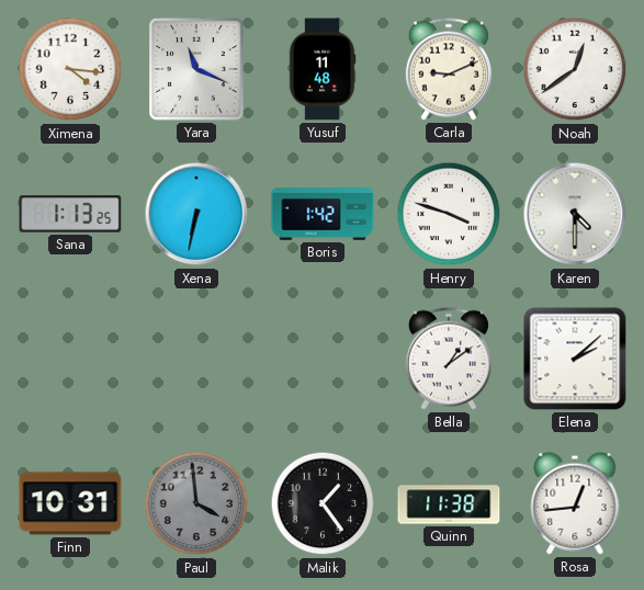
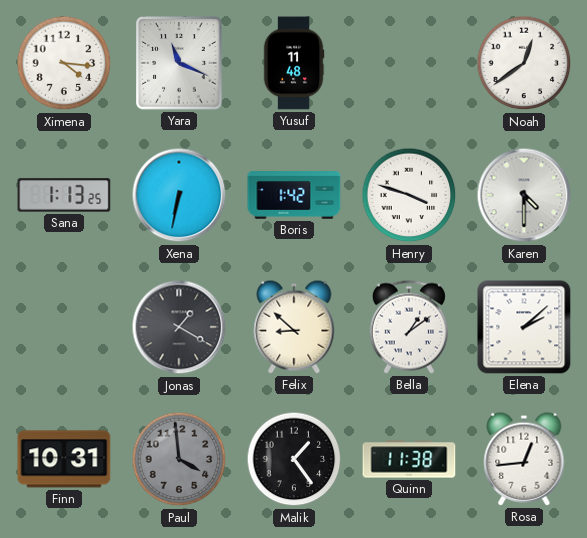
Carla: 9:11 -> none (449, 69)
Jonas: none -> 1:20 (179, 327)
Felix: none -> 8:52 (294, 327)
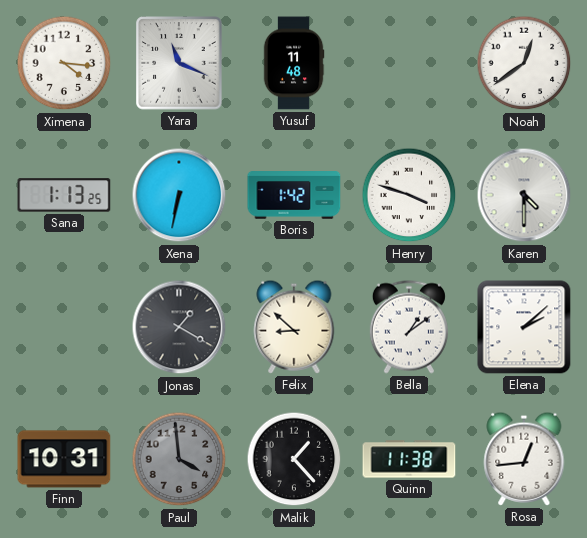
Malik: 1:24 -> 1:23 (294, 459)
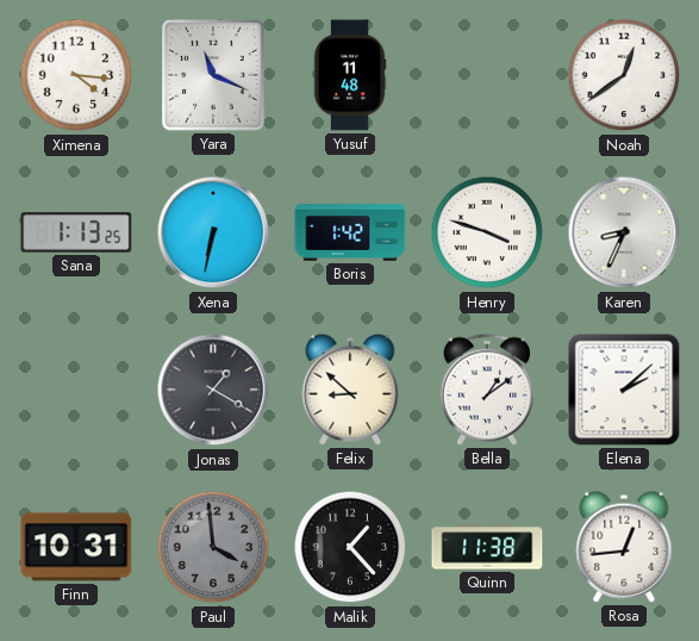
Karen: 4:30 -> 8:34 (624, 232)
